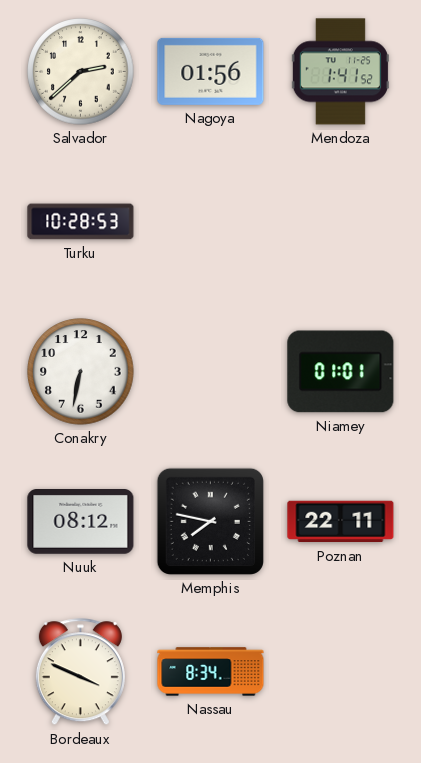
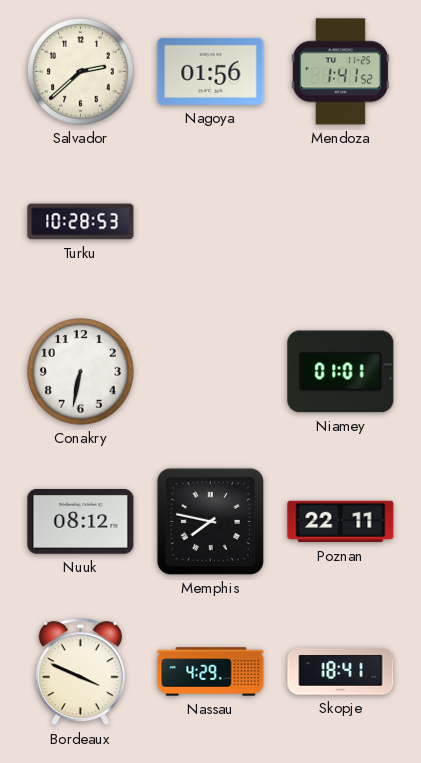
Nassau: 8:34 -> 4:29 (211, 672)
Skopje: none -> 18:41 (341, 672)
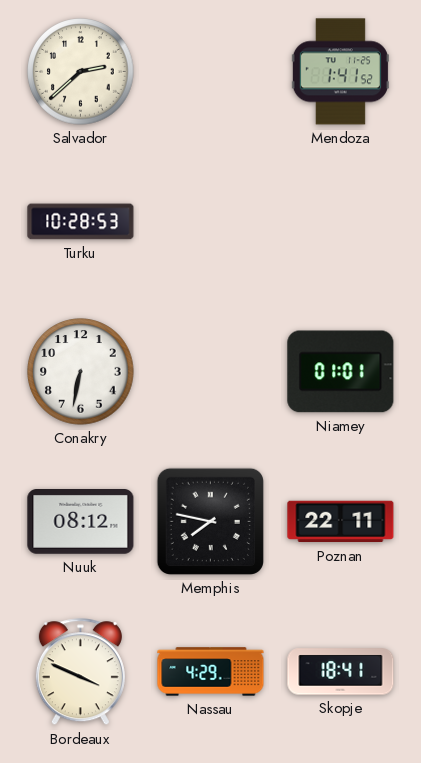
Nagoya: 01:56 -> none (211, 71)
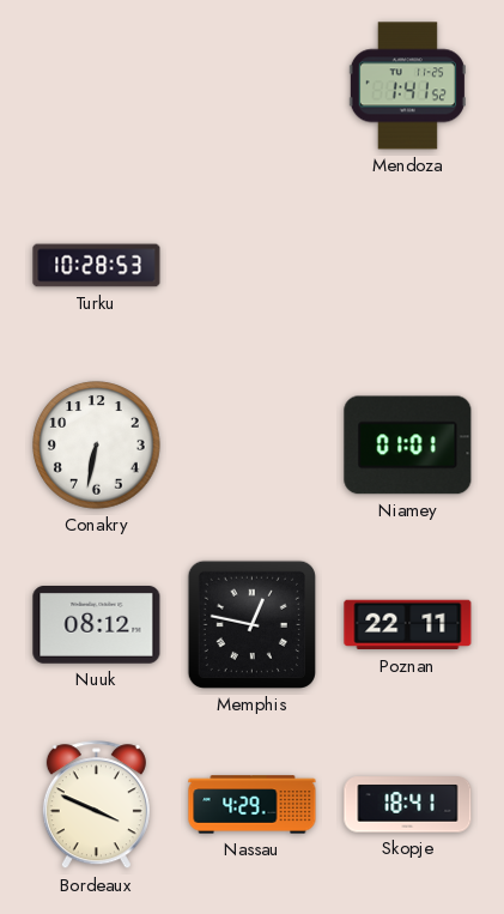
Salvador: 2:38 -> none (81, 72)
Memphis: 7:47 -> 12:47 (251, 624)
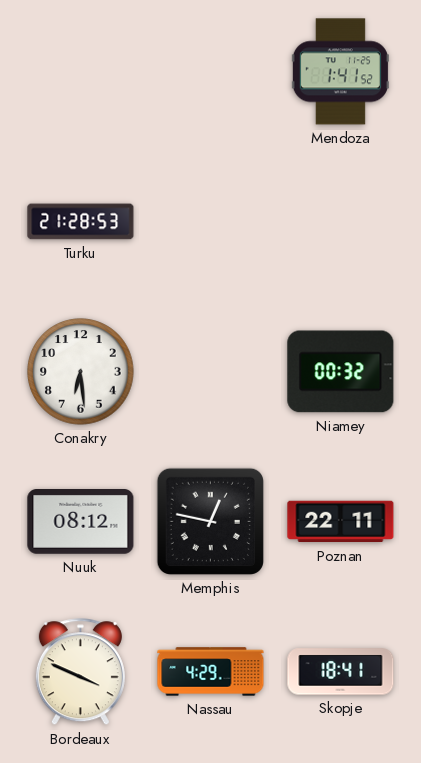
Turku: 10:28 -> 21:28 (81, 222)
Conakry: 6:32 -> 6:29 (81, 372)
Niamey: 01:01 -> 00:32 (341, 372)
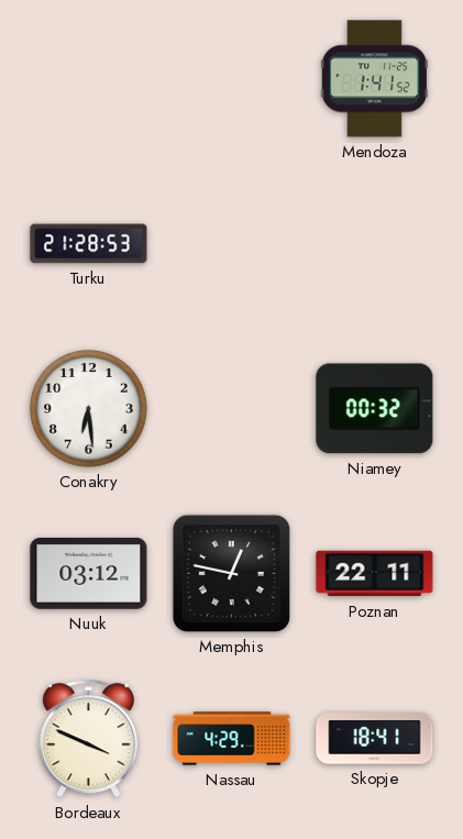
Nuuk: 08:12 -> 03:12 (89, 574)
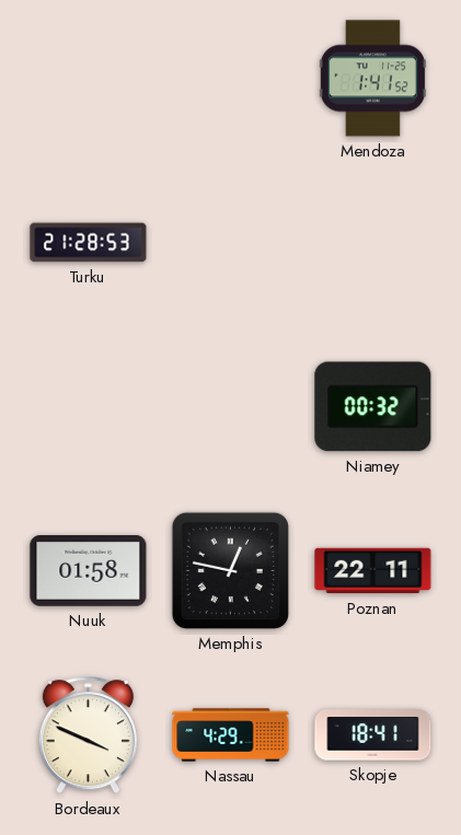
Conakry: 6:29 -> none (89, 409)
Nuuk: 03:12 -> 01:58 (89, 571)
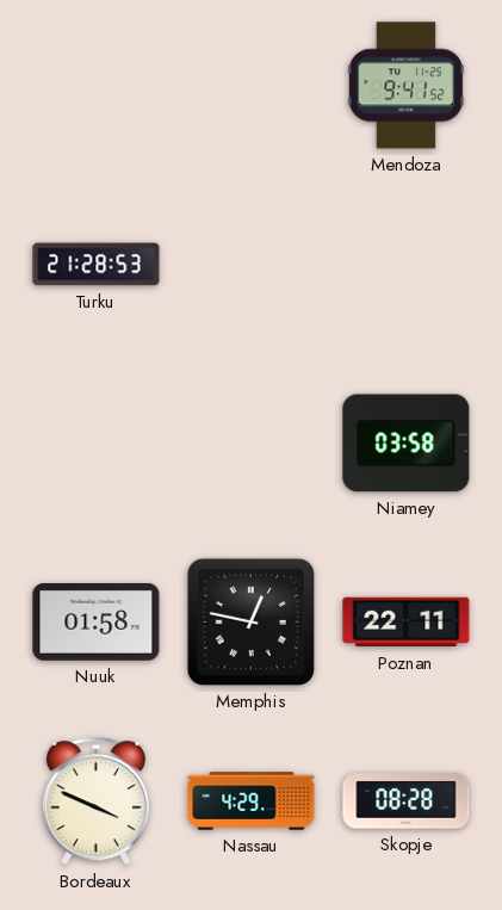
Mendoza: 1:41 -> 9:41 (405, 86)
Niamey: 00:32 -> 03:58 (407, 444)
Skopje: 18:41 -> 08:28 (407, 801)
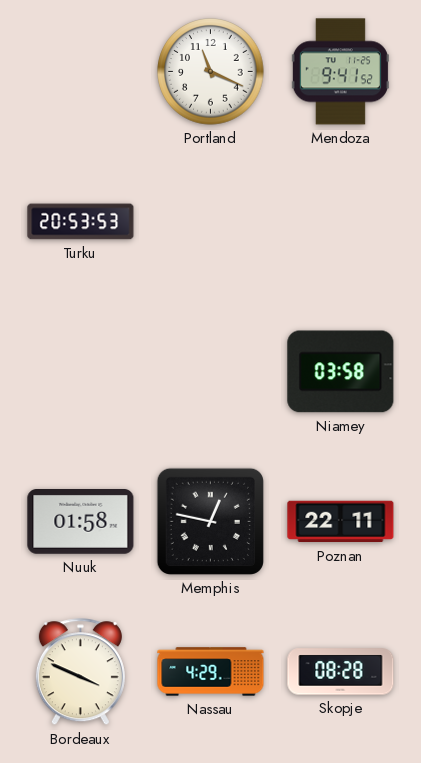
Portland: none -> 11:19 (211, 72)
Turku: 21:28 -> 20:53 (81, 222)
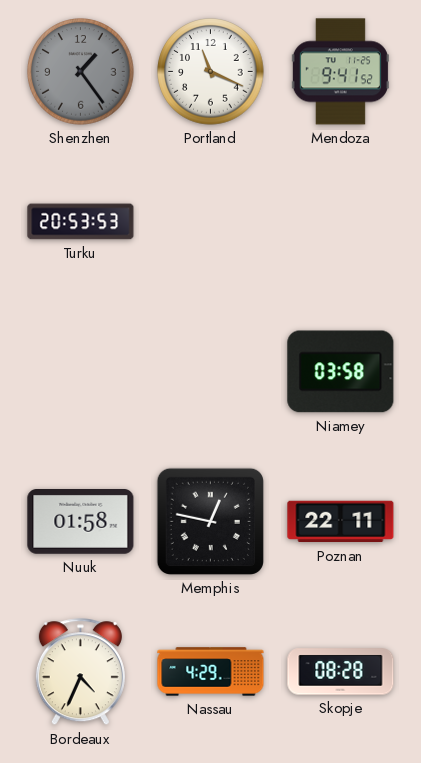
Shenzhen: none -> 1:24 (81, 72)
Bordeaux: 3:49 -> 4:34 (80, 672)
